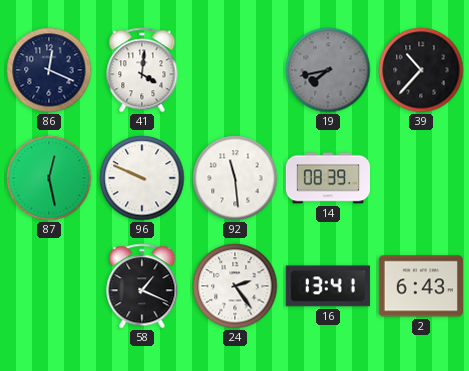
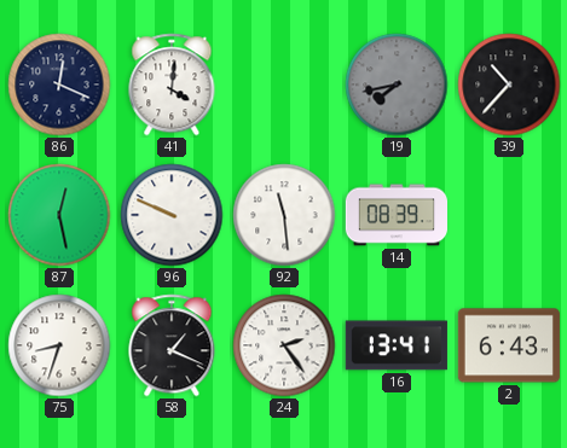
75: none -> 8:33 (59, 345)
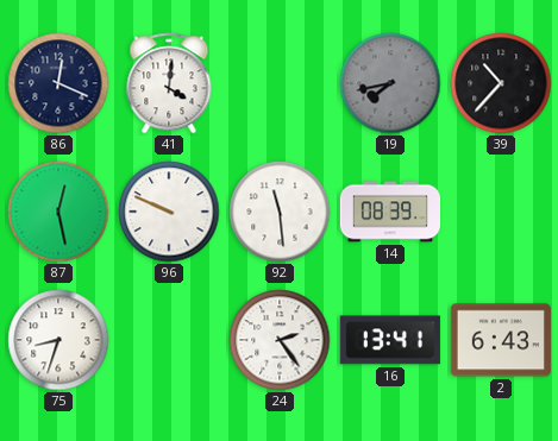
58: 1:19 -> none (172, 345)
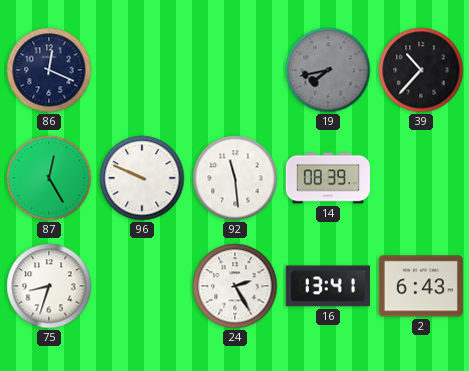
41: 4:01 -> none (169, 83)
87: 12:28 -> 12:25 (49, 178)
24: 2:24 -> 2:25 (235, 286)
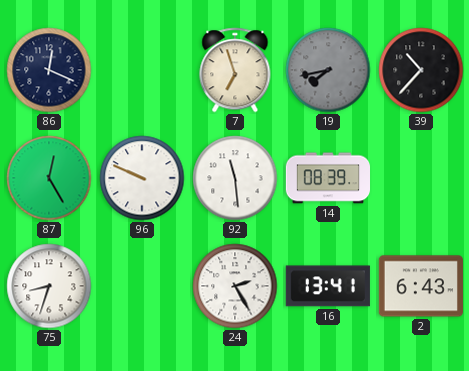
7: none -> 6:57 (235, 70)
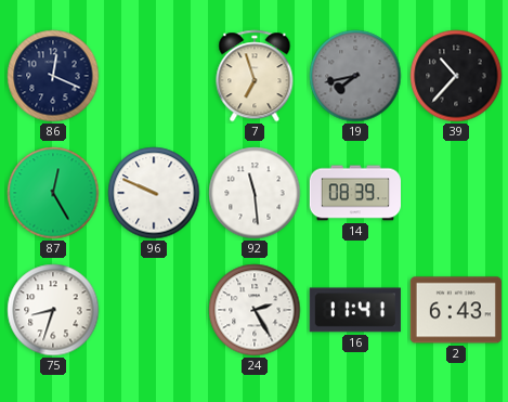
16: 13:41 -> 11:41 (355, 310)
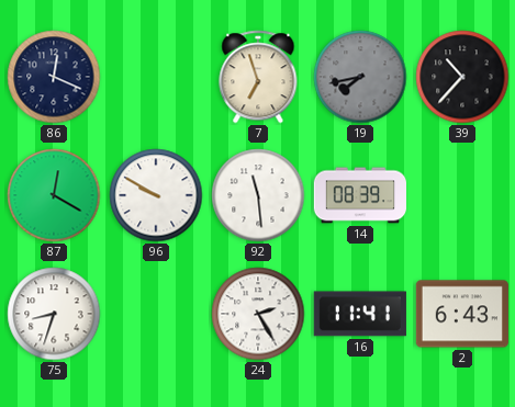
87: 12:25 -> 12:20 (54, 195)
96: 9:49 -> 9:50 (156, 195)
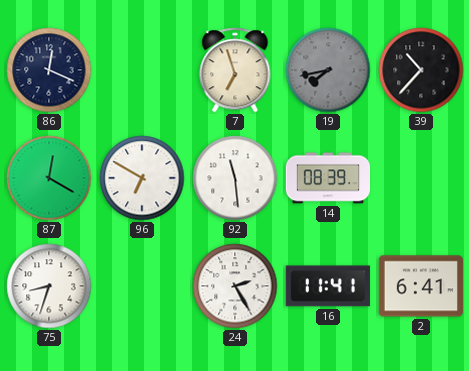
96: 9:50 -> 6:50 (142, 178)
2: 6:43 -> 6:41 (421, 286)
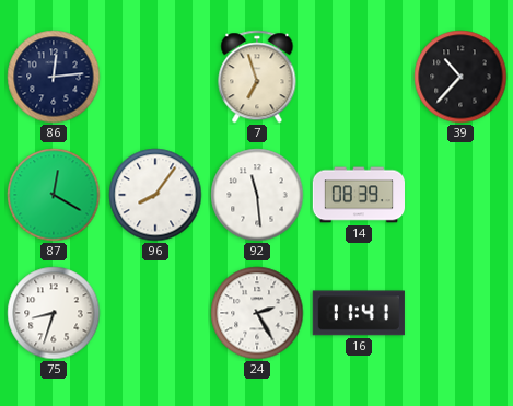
86: 12:19 -> 12:14 (54, 77)
19: 7:43 -> none (328, 70)
96: 6:50 -> 8:06 (155, 195)
2: 6:41 -> none (421, 286)
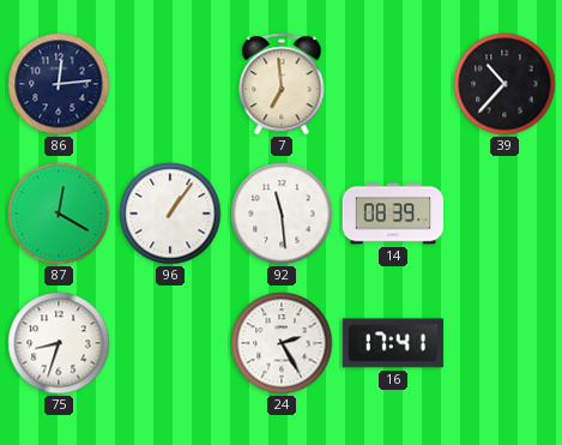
7: 6:57 -> 6:59 (282, 84)
96: 8:06 -> 1:06 (170, 214)
16: 11:41 -> 17:41 (393, 343)
